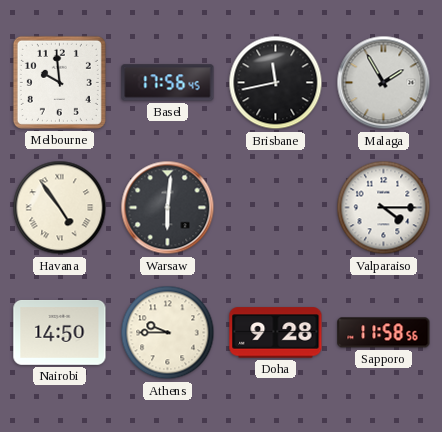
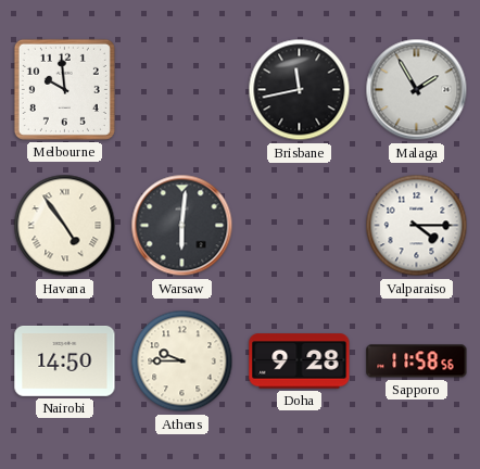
Basel: 17:56 -> none (168, 83)
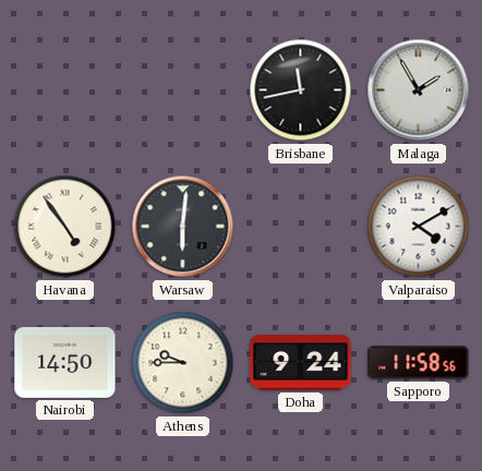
Melbourne: 9:59 -> none (64, 89)
Valparaiso: 4:15 -> 4:10 (419, 227)
Doha: 9:28 -> 9:24 (301, 363)
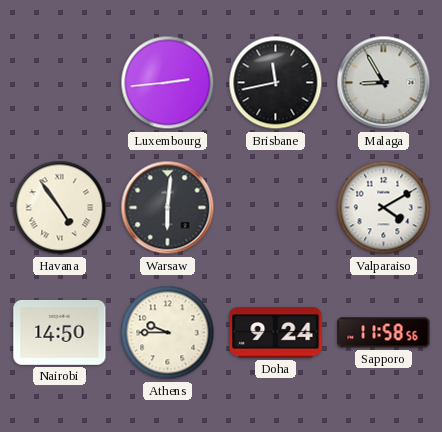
Luxembourg: none -> 2:44 (168, 83)
Malaga: 1:55 -> 8:55 (384, 83)
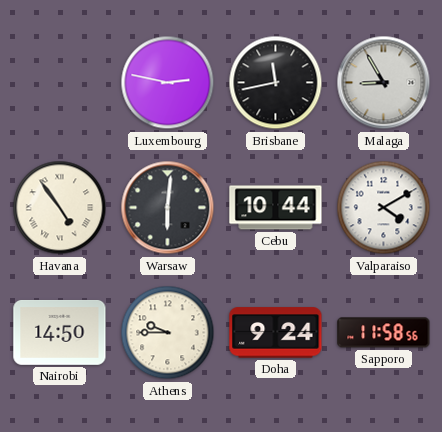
Luxembourg: 2:44 -> 2:47 (168, 83)
Cebu: none -> 10:44 (276, 208)
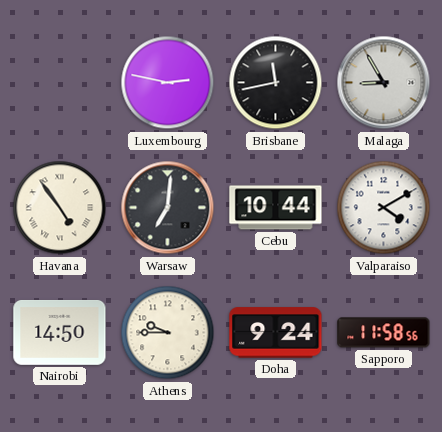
Warsaw: 6:01 -> 7:01 (168, 208)
